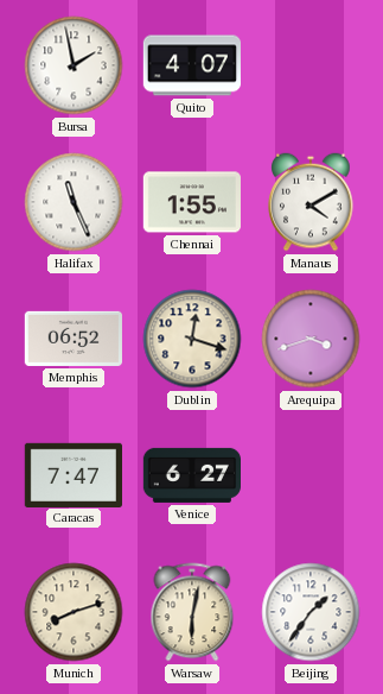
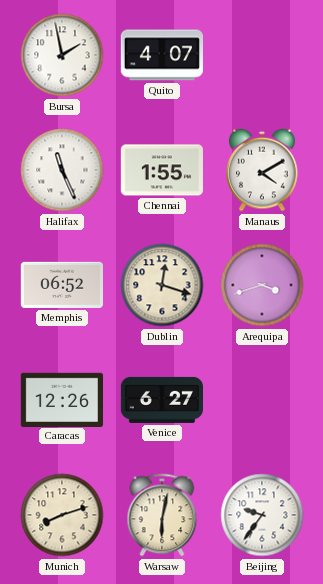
Caracas: 7:47 -> 12:26 (61, 399)
Beijing: 1:36 -> 9:36 (262, 515)
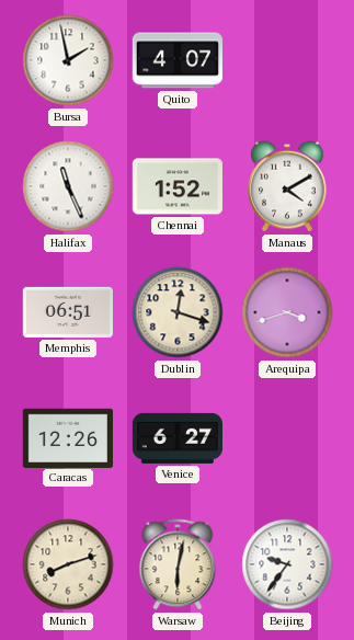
Chennai: 1:55 -> 1:52 (178, 186)
Memphis: 06:52 -> 06:51 (67, 312)
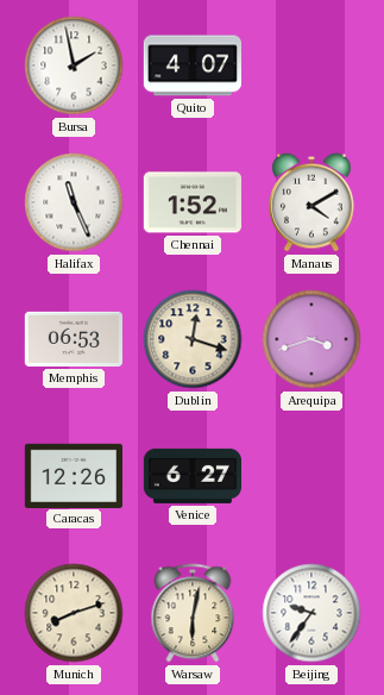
Memphis: 06:51 -> 06:53 (73, 339)
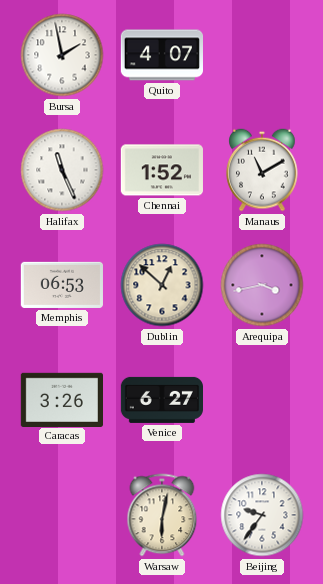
Manaus: 4:10 -> 11:10 (262, 170)
Dublin: 12:18 -> 12:52 (162, 285)
Arequipa: 3:42 -> 3:43 (262, 285)
Caracas: 12:26 -> 3:26 (61, 399)
Munich: 8:12 -> none (74, 613)
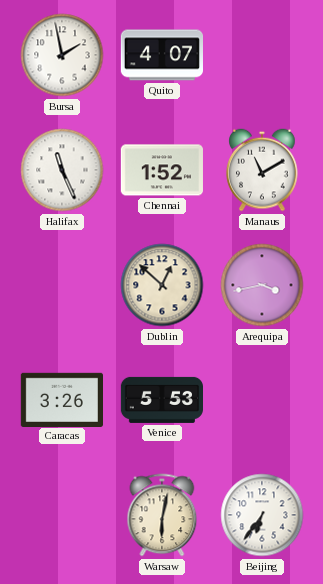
Memphis: 06:53 -> none (61, 285)
Venice: 6:27 -> 5:53 (161, 400)
Beijing: 9:36 -> 6:36 (262, 515)
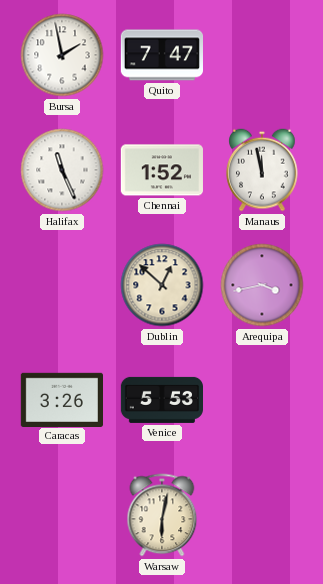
Quito: 4:07 -> 7:47 (161, 55)
Manaus: 11:10 -> 11:58 (262, 170)
Beijing: 6:36 -> none (262, 515)
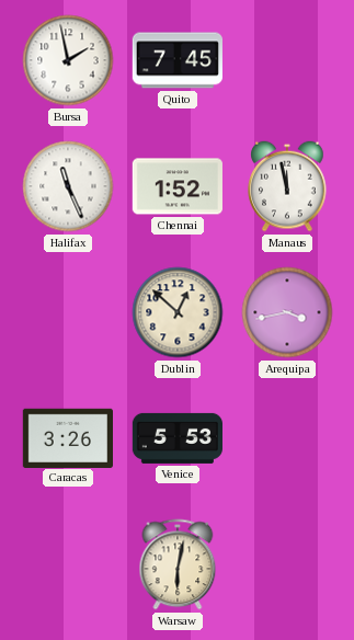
Quito: 7:47 -> 7:45 (176, 60)
